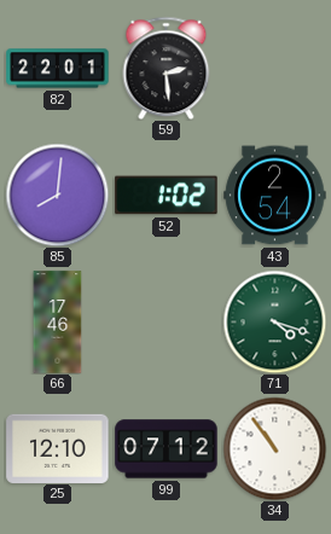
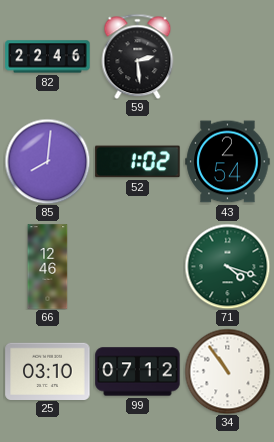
82: 22:01 -> 22:46 (48, 57)
66: 17:46 -> 12:46 (48, 267)
25: 12:10 -> 03:10 (48, 371)
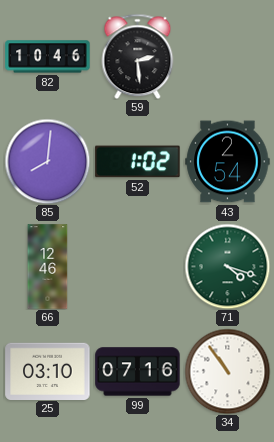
82: 22:46 -> 10:46 (48, 57)
99: 07:12 -> 07:16 (138, 372)
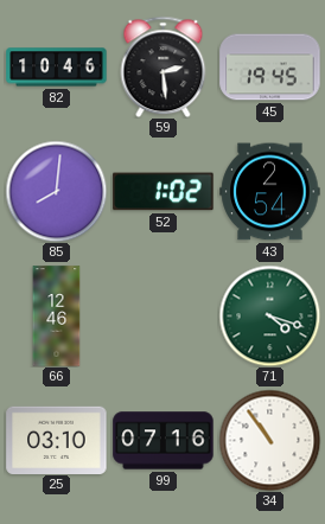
45: none -> 19:45 (270, 68)
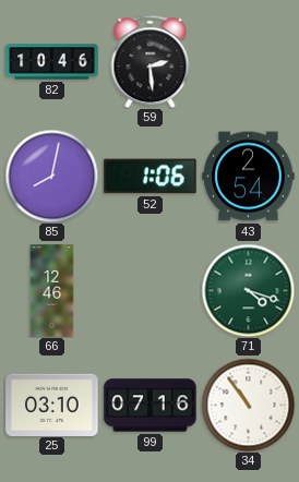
45: 19:45 -> none (270, 68)
85: 8:01 -> 8:02 (51, 176)
52: 1:02 -> 1:06 (151, 177)
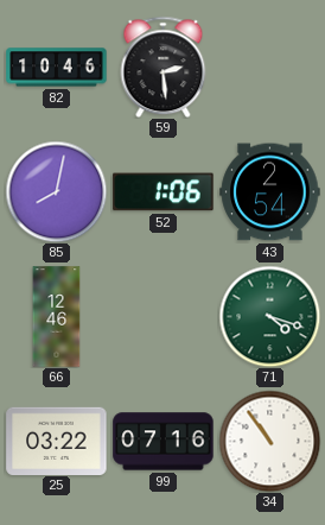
25: 03:10 -> 03:22 (57, 441)
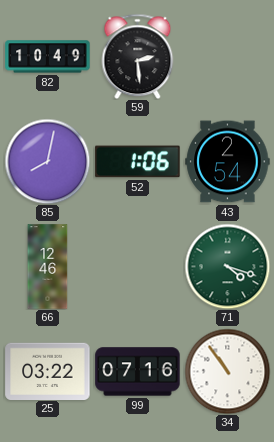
82: 10:46 -> 10:49 (48, 57)
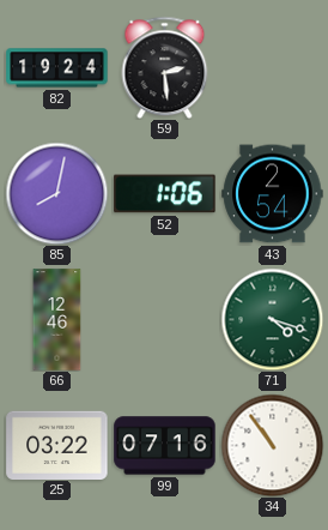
82: 10:49 -> 19:24 (57, 68)
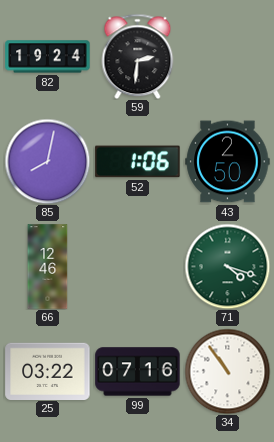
59: 2:29 -> 2:31 (138, 56)
43: 2:54 -> 2:50 (228, 162)
